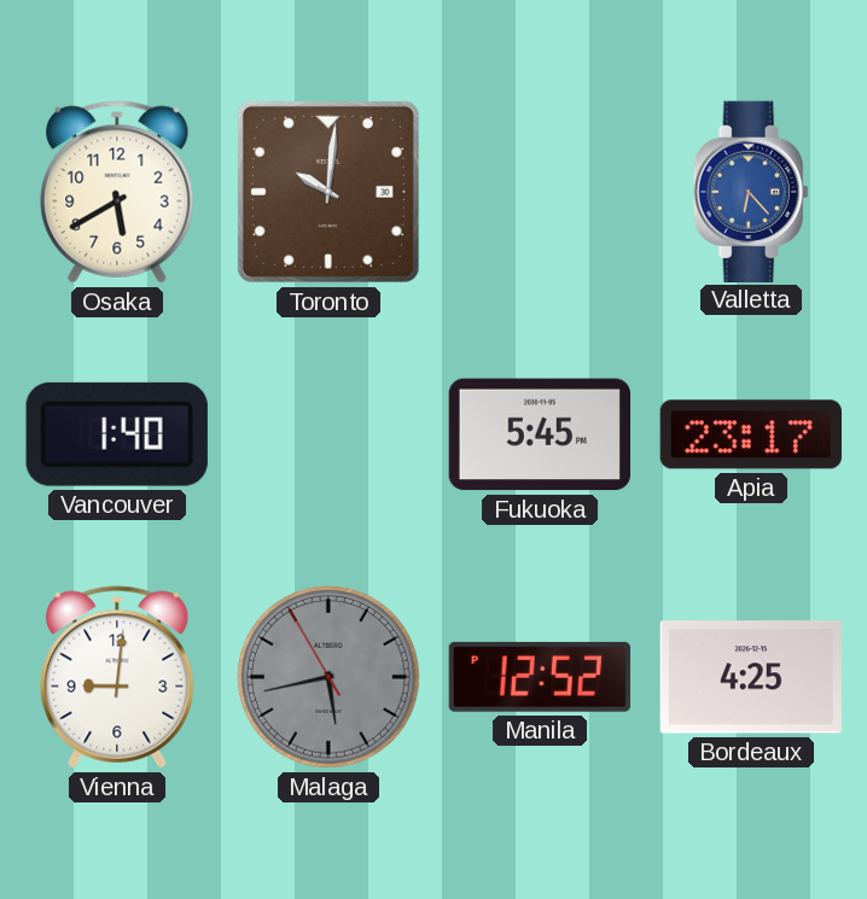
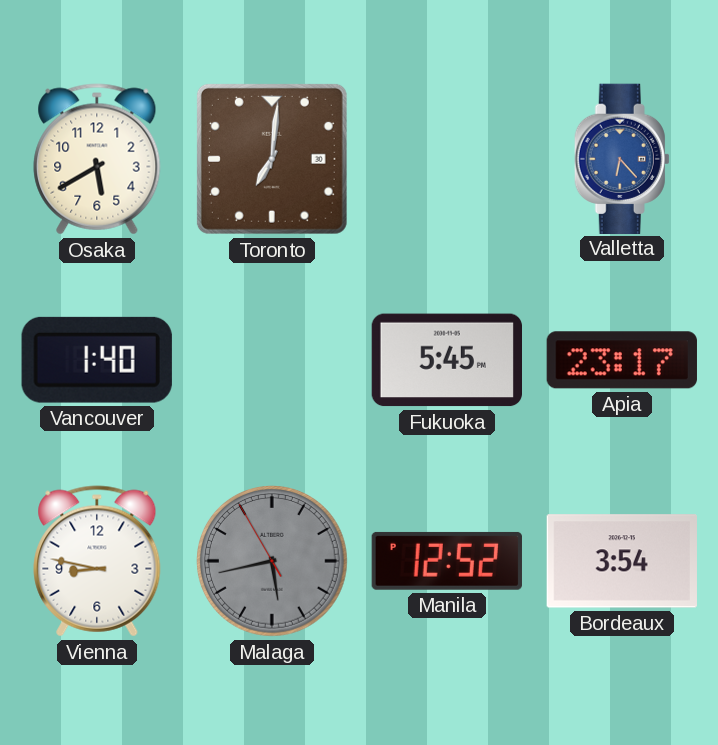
Toronto: 10:01 -> 7:01 (272, 159)
Vienna: 9:01 -> 8:47 (97, 561)
Bordeaux: 4:25 -> 3:54 (622, 561)
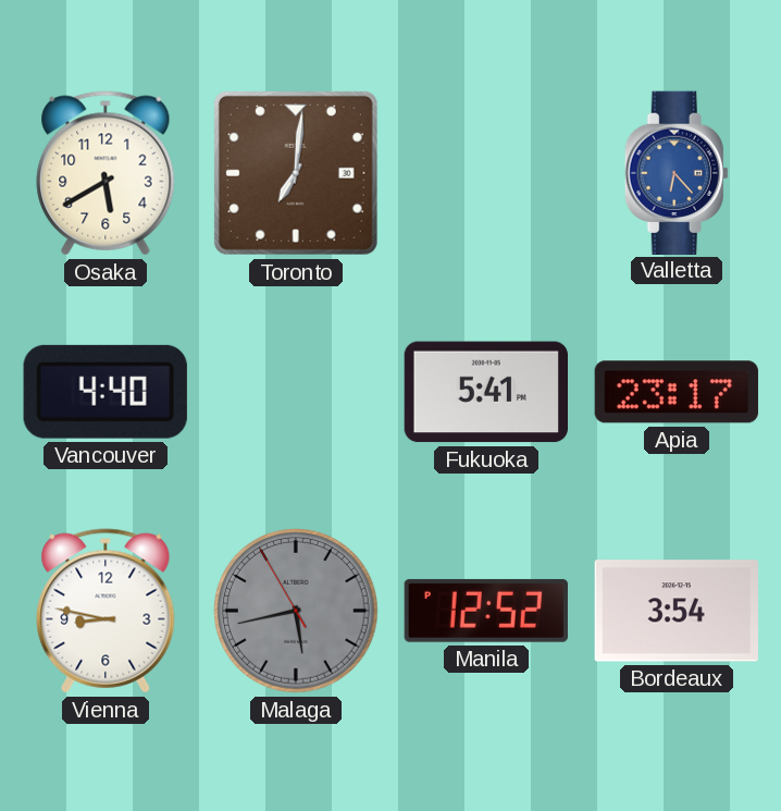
Vancouver: 1:40 -> 4:40 (106, 392)
Fukuoka: 5:45 -> 5:41 (485, 392)
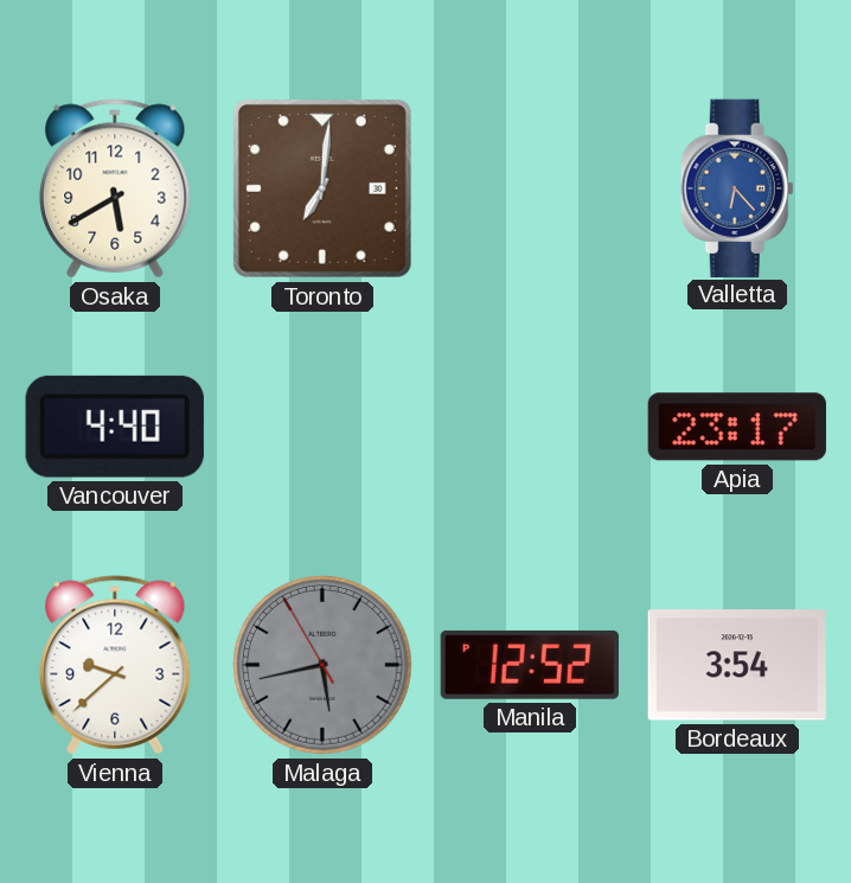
Fukuoka: 5:41 -> none (485, 392)
Vienna: 8:47 -> 9:38 (115, 665)
